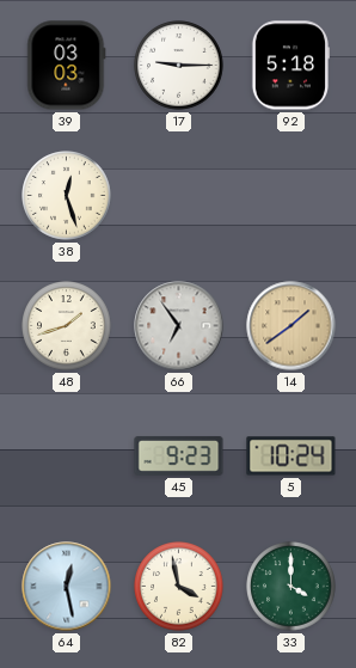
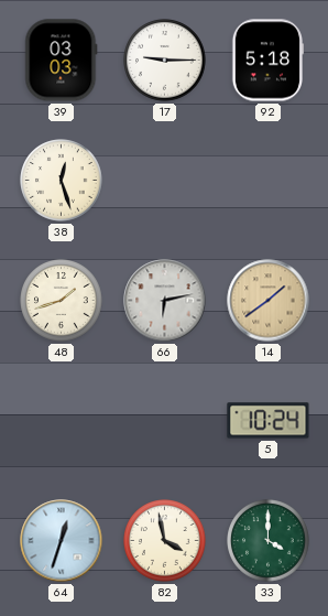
66: 6:54 -> 6:13 (165, 301)
45: 9:23 -> none (179, 456)
64: 12:28 -> 12:33 (62, 541)
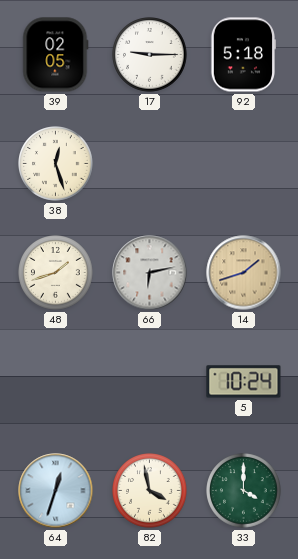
39: 03:03 -> 02:05 (56, 55)
14: 1:39 -> 1:42 (244, 273)
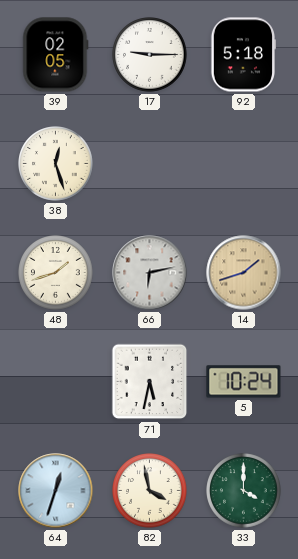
71: none -> 5:32 (150, 382)
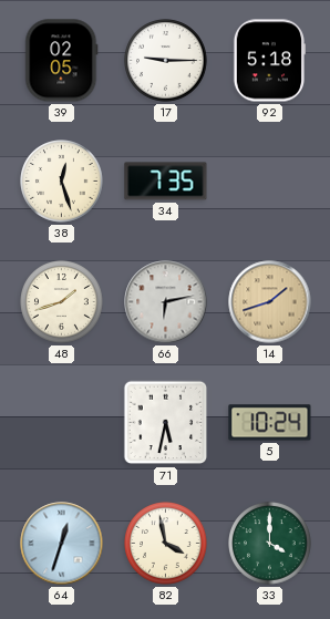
34: none -> 7:35 (166, 182)
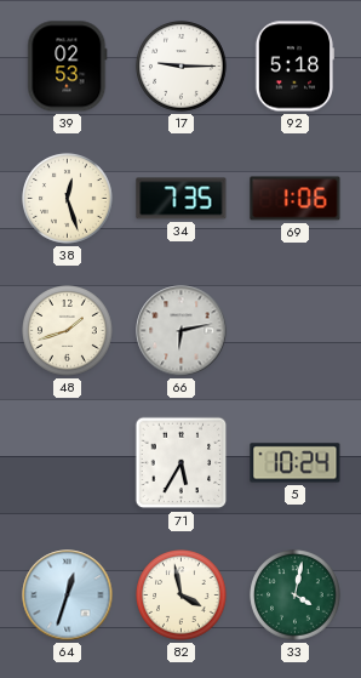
39: 02:05 -> 02:53 (68, 67)
69: none -> 1:06 (296, 199)
14: 1:42 -> none (270, 302)
71: 5:32 -> 5:35 (182, 463)
33: 4:00 -> 4:02 (296, 596)
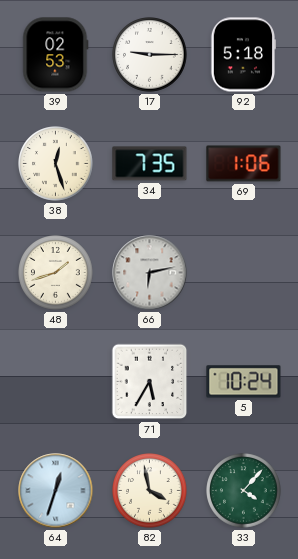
33: 4:02 -> 4:07 (244, 491)
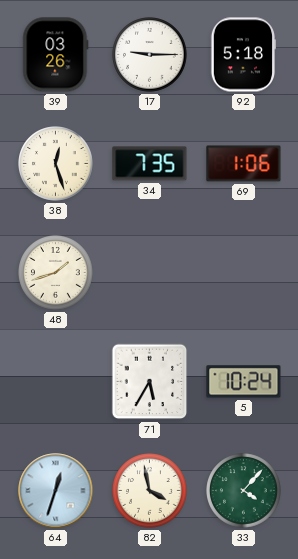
39: 02:53 -> 03:26 (56, 55)
66: 6:13 -> none (150, 273)
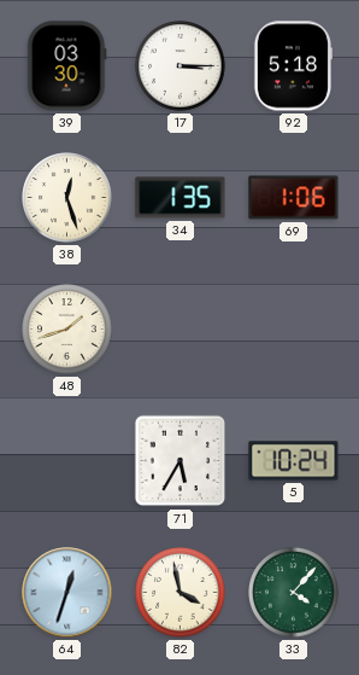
39: 03:26 -> 03:30 (67, 66)
17: 9:15 -> 3:15 (181, 66)
34: 7:35 -> 1:35 (181, 198)
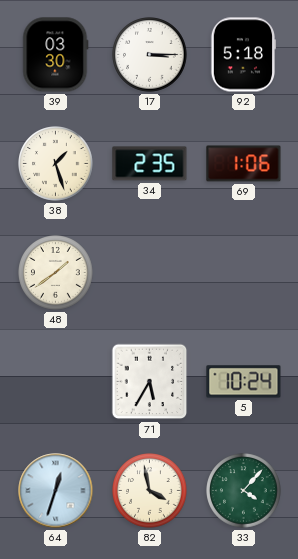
38: 12:27 -> 1:27 (56, 164)
34: 1:35 -> 2:35 (150, 164)
48: 1:42 -> 1:39 (56, 273)
